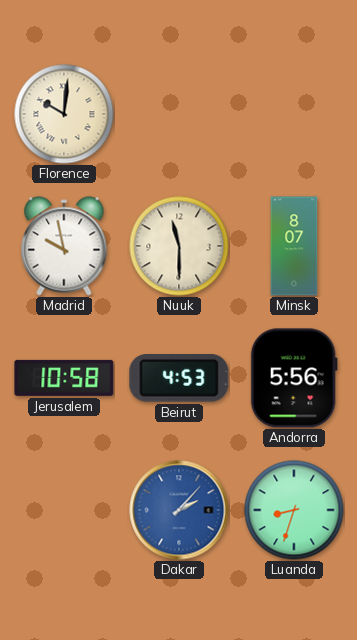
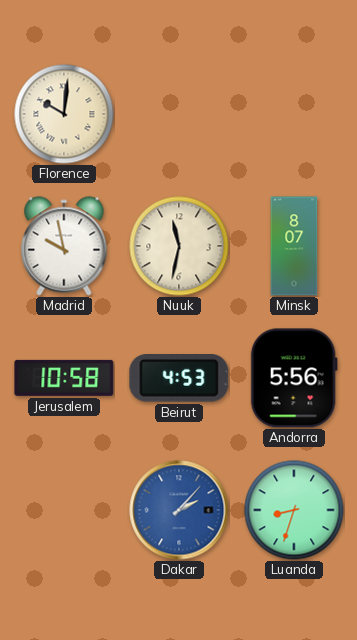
Nuuk: 11:30 -> 11:32 (179, 246)
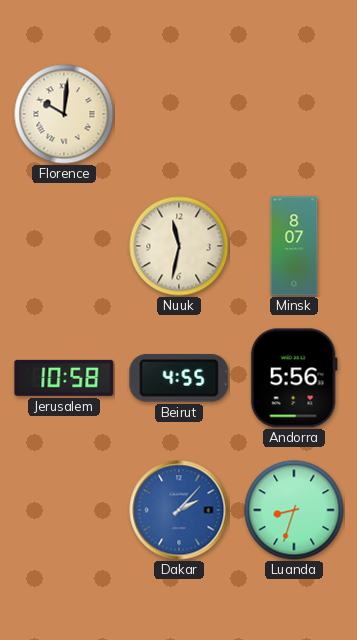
Madrid: 9:58 -> none (64, 246)
Beirut: 4:53 -> 4:55 (179, 379)
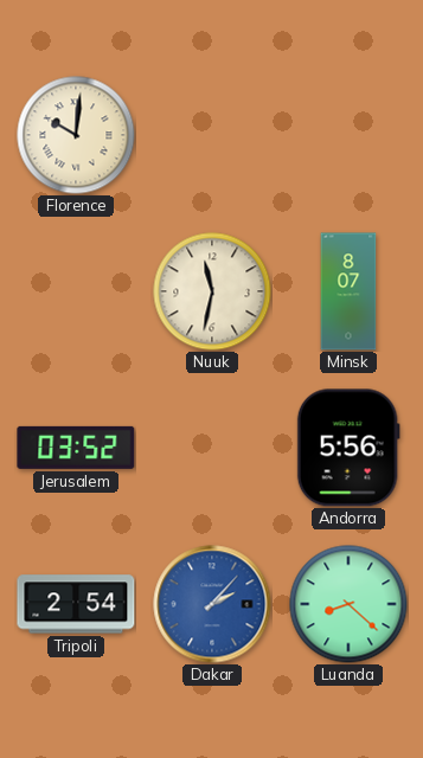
Jerusalem: 10:58 -> 03:52 (76, 448)
Beirut: 4:55 -> none (179, 379)
Tripoli: none -> 2:54 (76, 604)
Luanda: 8:33 -> 8:22 (348, 604)
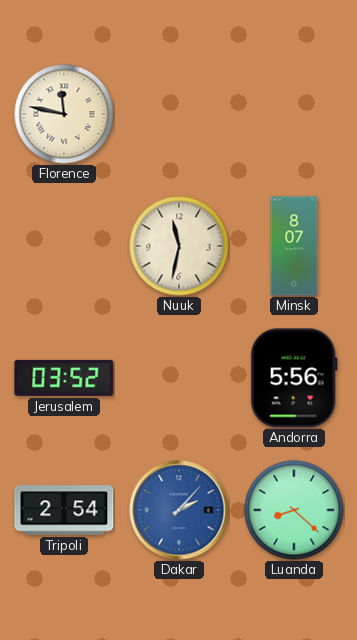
Florence: 10:01 -> 11:47 (64, 114)
